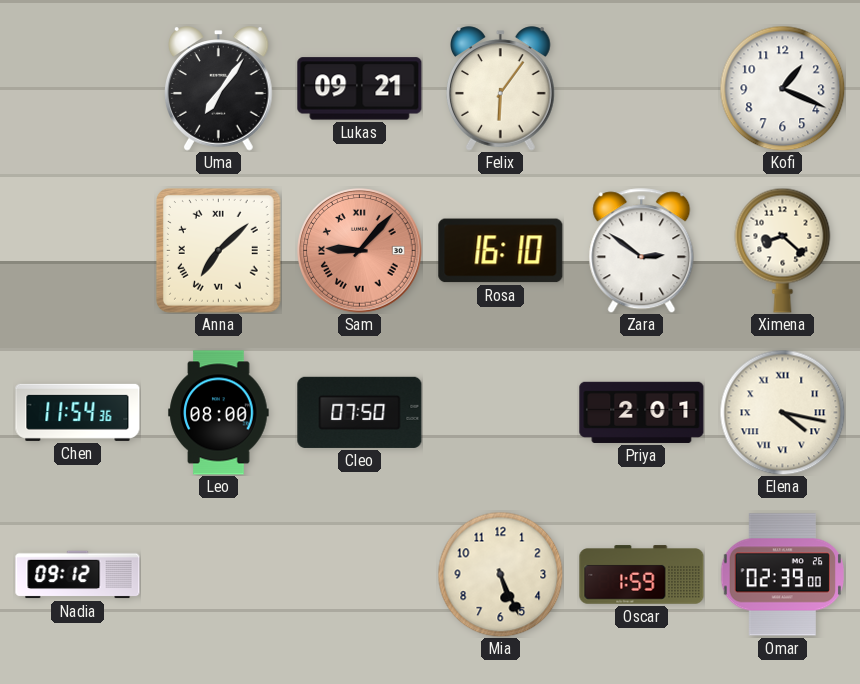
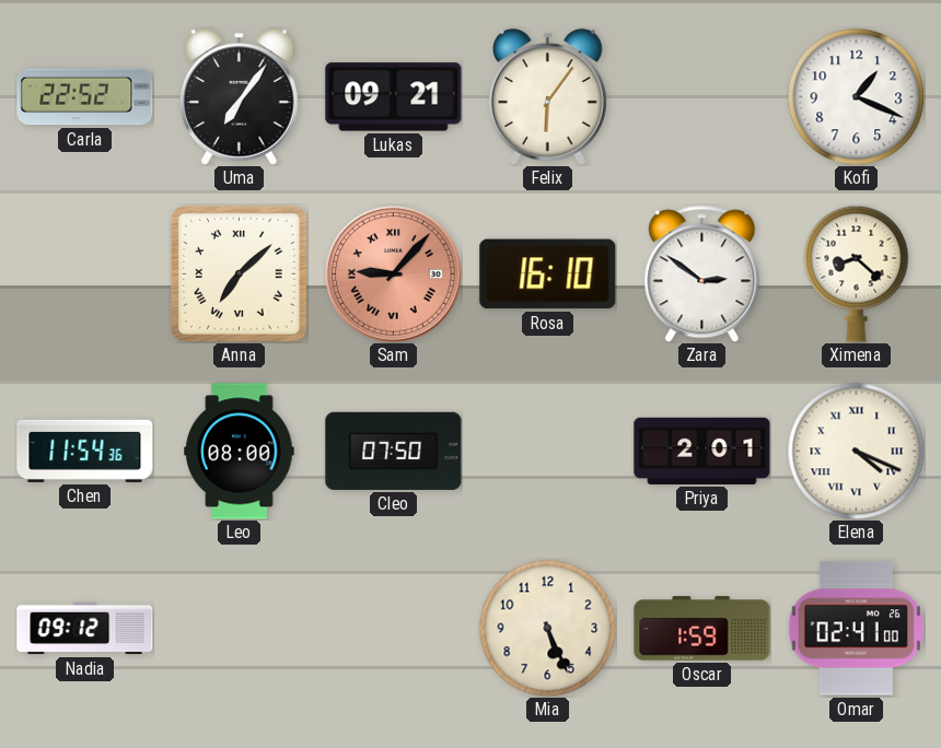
Carla: none -> 22:52 (85, 97)
Elena: 4:17 -> 4:19 (856, 451)
Omar: 02:39 -> 02:41 (856, 629)
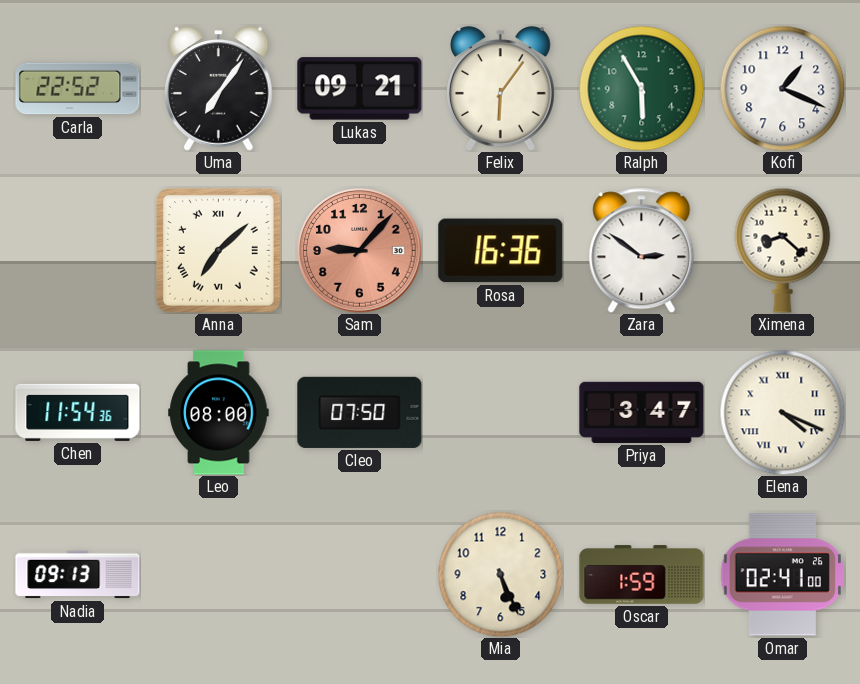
Ralph: none -> 5:55 (641, 88)
Sam numerals: Roman -> Arabic (360, 251)
Rosa: 16:10 -> 16:36 (501, 251)
Priya: 2:01 -> 3:47 (642, 412)
Nadia: 09:12 -> 09:13 (78, 575)
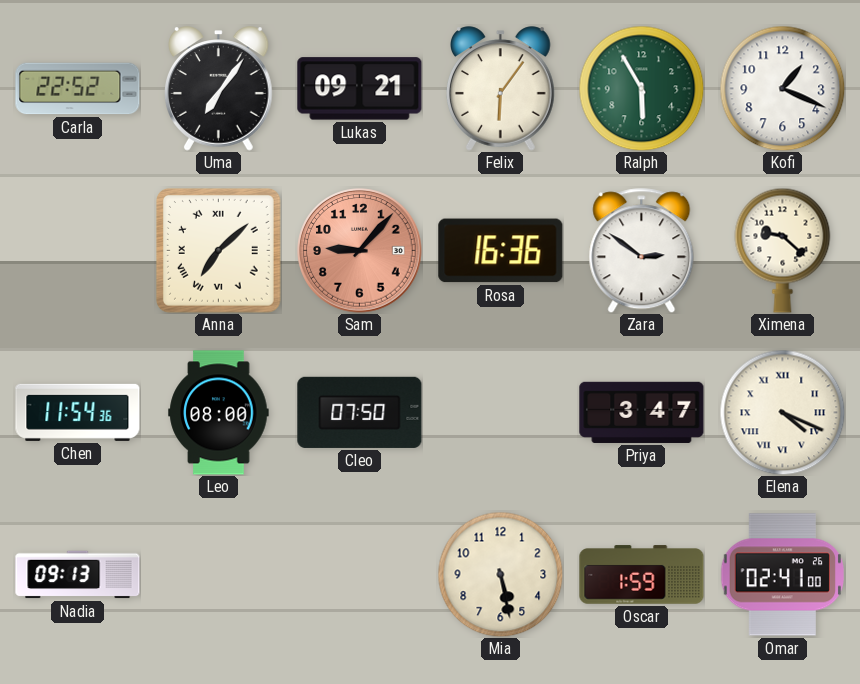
Ximena: 8:22 -> 9:22 (783, 250)
Mia: 5:26 -> 5:28 (500, 574)
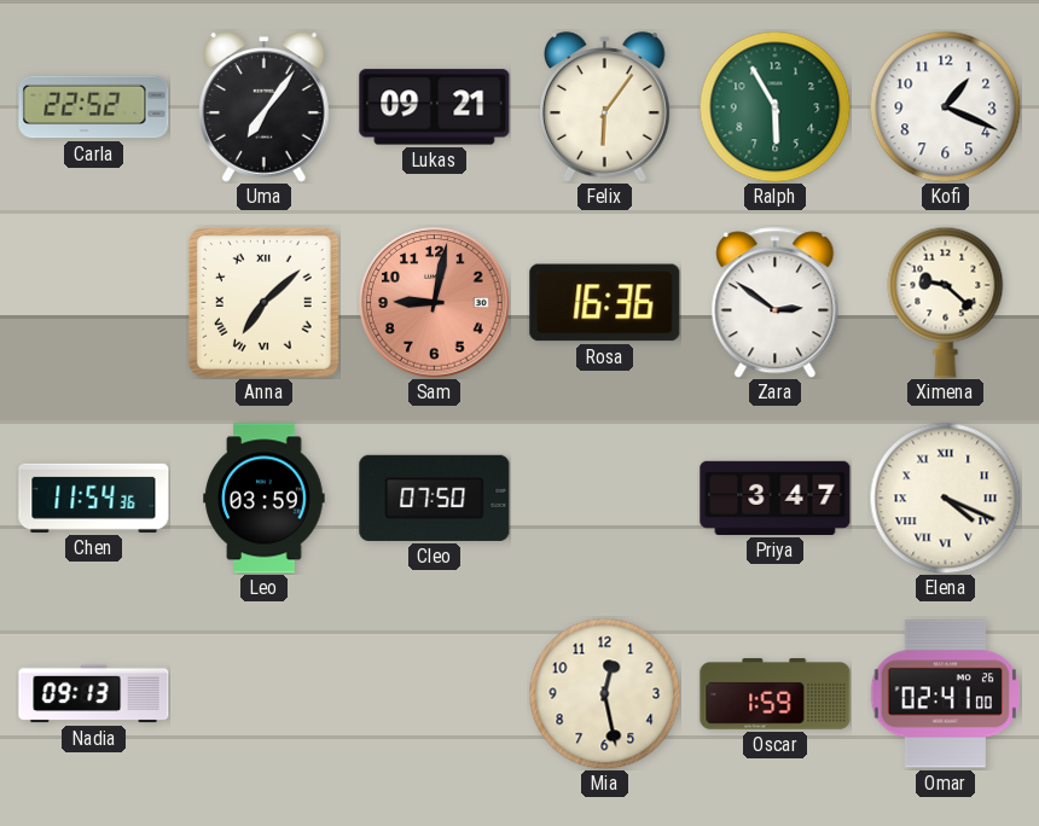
Sam: 9:07 -> 9:02 (435, 303)
Leo: 08:00 -> 03:59 (265, 499)
Mia: 5:28 -> 12:28 (604, 693)
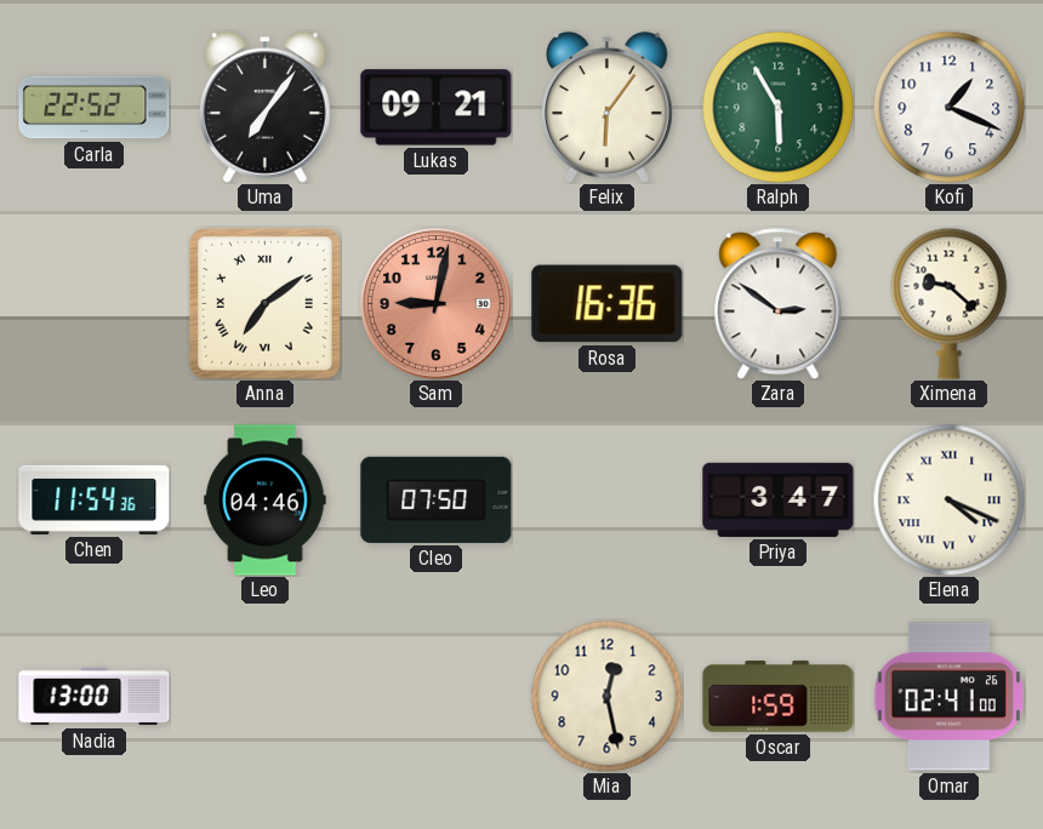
Anna: 7:08 -> 7:09 (266, 304)
Leo: 03:59 -> 04:46 (266, 501)
Nadia: 09:13 -> 13:00 (95, 697)
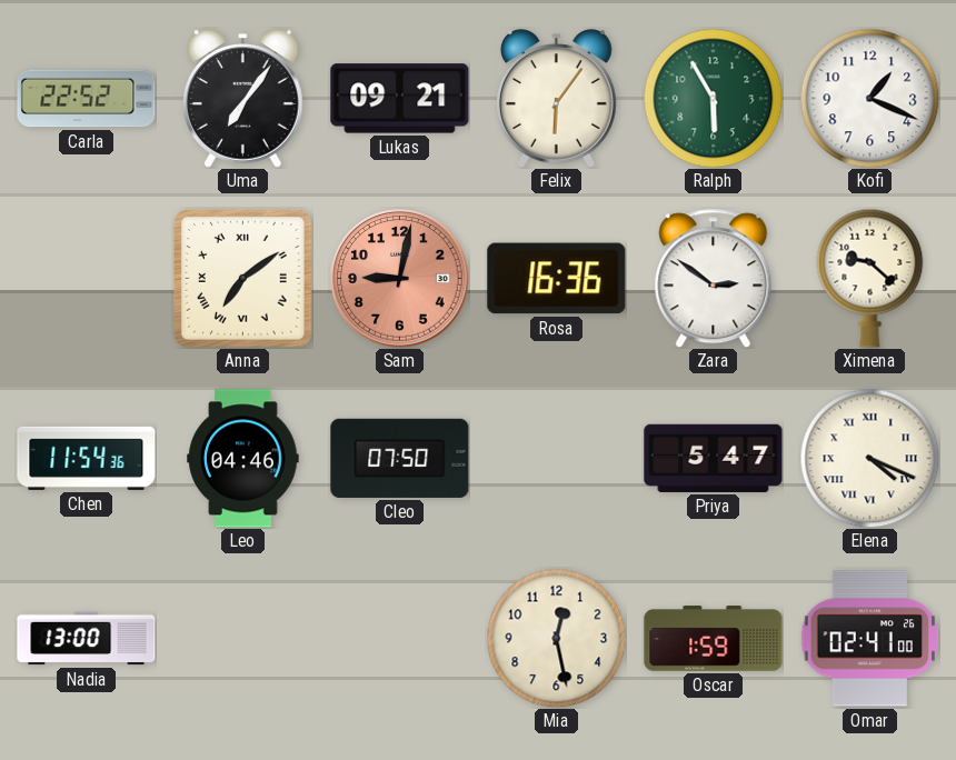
Priya: 3:47 -> 5:47 (714, 458)
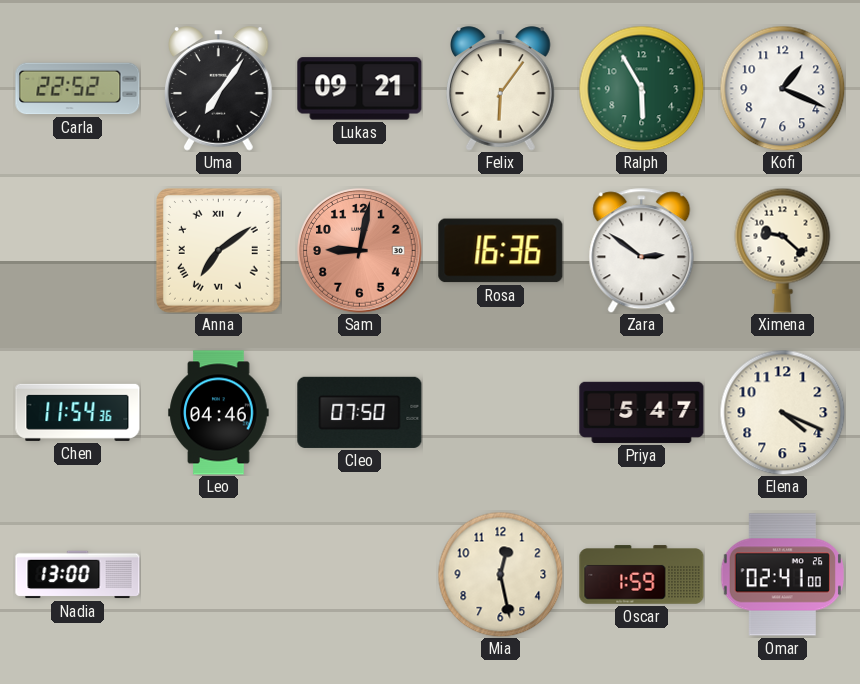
Elena numerals: Roman -> Arabic (782, 412)
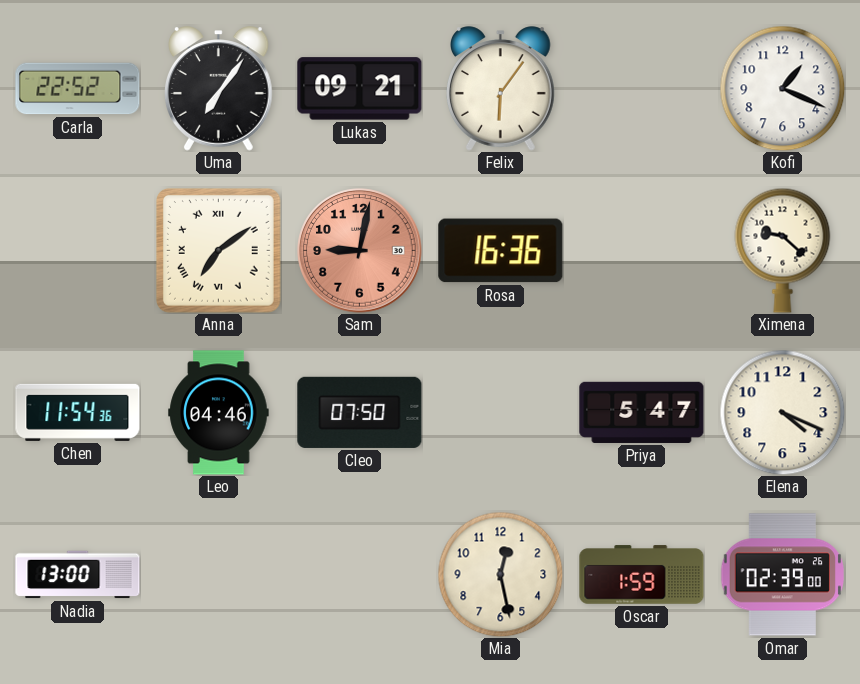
Ralph: 5:55 -> none (641, 88)
Zara: 2:51 -> none (642, 251)
Omar: 02:41 -> 02:39 (782, 575)
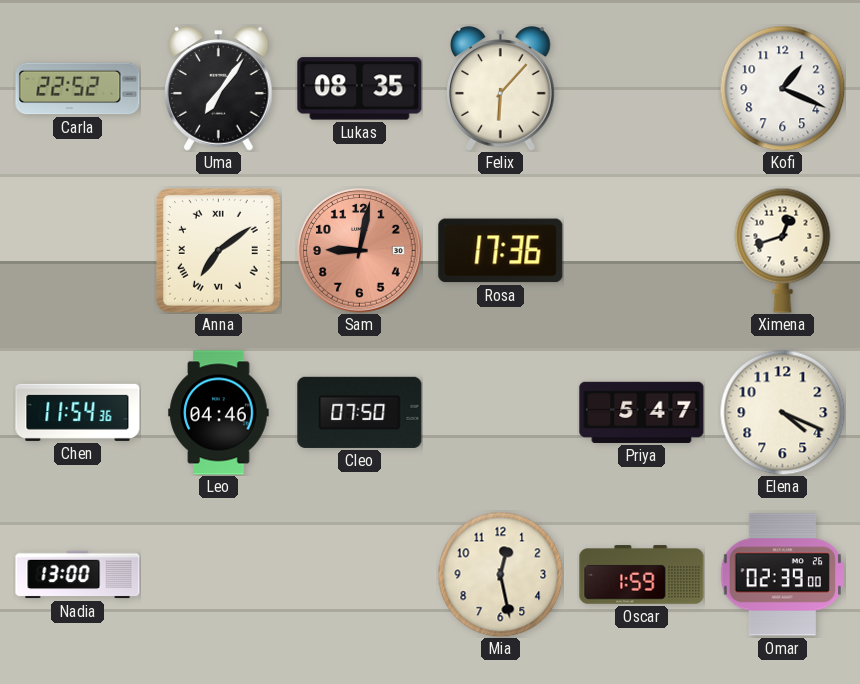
Lukas: 09:21 -> 08:35 (360, 89)
Felix: 6:06 -> 6:07 (501, 89)
Rosa: 16:36 -> 17:36 (501, 251)
Ximena: 9:22 -> 12:42 (783, 250)
